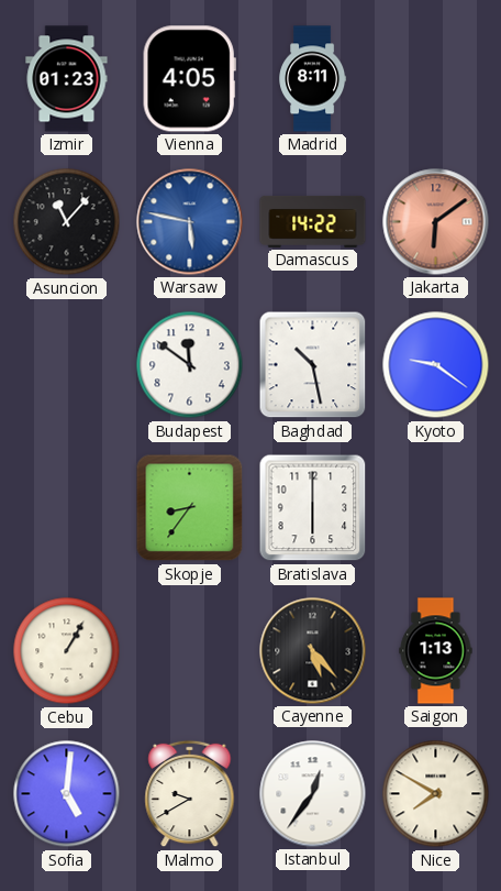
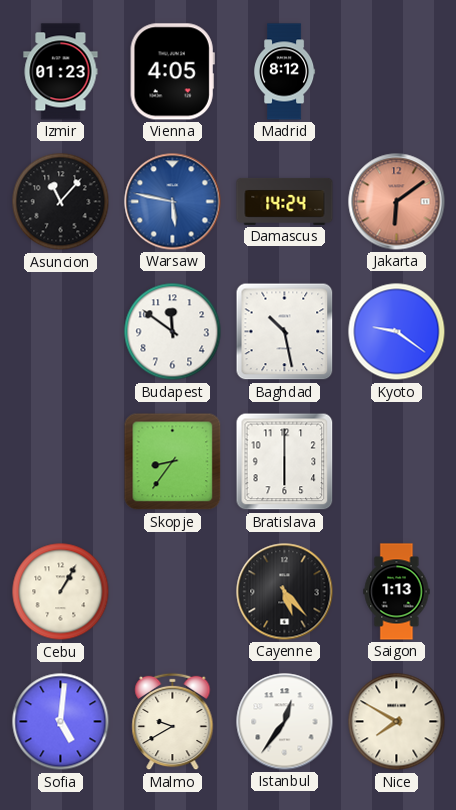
Madrid: 8:11 -> 8:12 (285, 72)
Damascus: 14:22 -> 14:24 (285, 201)
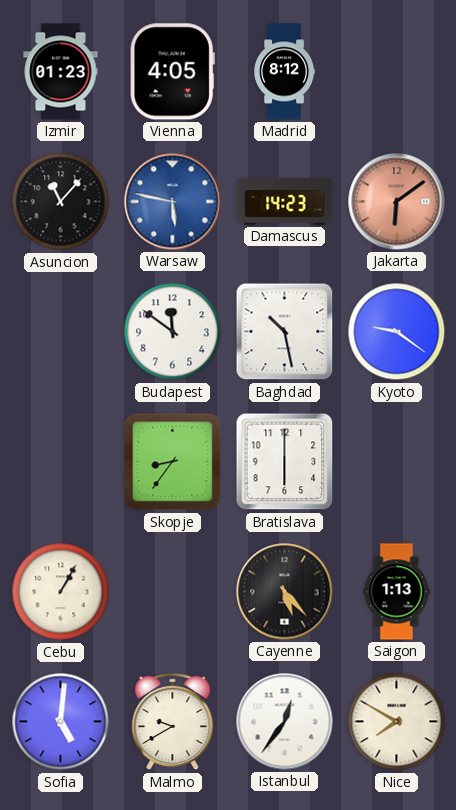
Damascus: 14:24 -> 14:23 (285, 201)
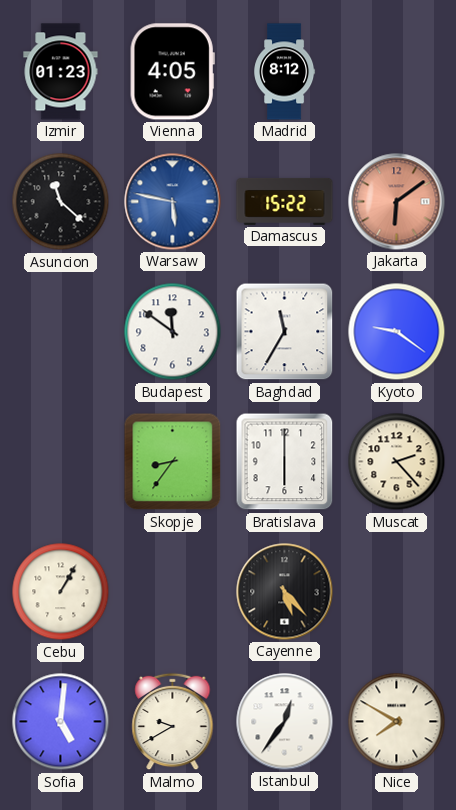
Asuncion: 11:07 -> 11:22 (61, 202)
Damascus: 14:23 -> 15:22 (285, 201)
Baghdad: 10:28 -> 11:35 (285, 332)
Muscat: none -> 2:23 (397, 462)
Saigon: 1:13 -> none (397, 592)
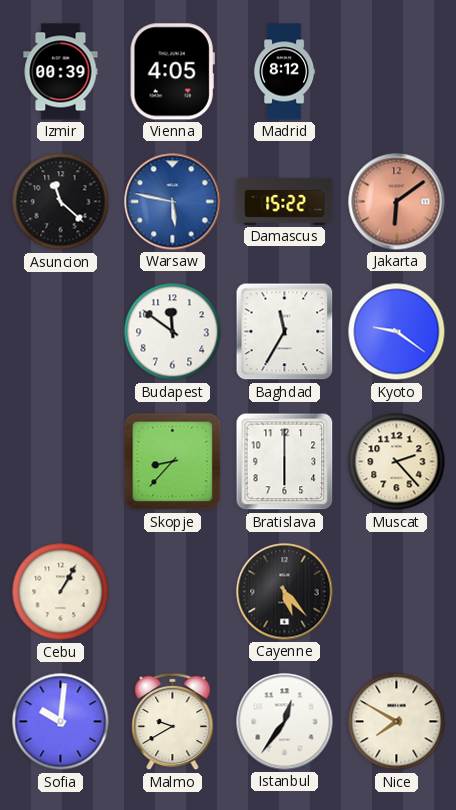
Izmir: 01:23 -> 00:39 (61, 72)
Skopje: 8:36 -> 8:37 (173, 462)
Sofia: 5:01 -> 10:01 (61, 722)
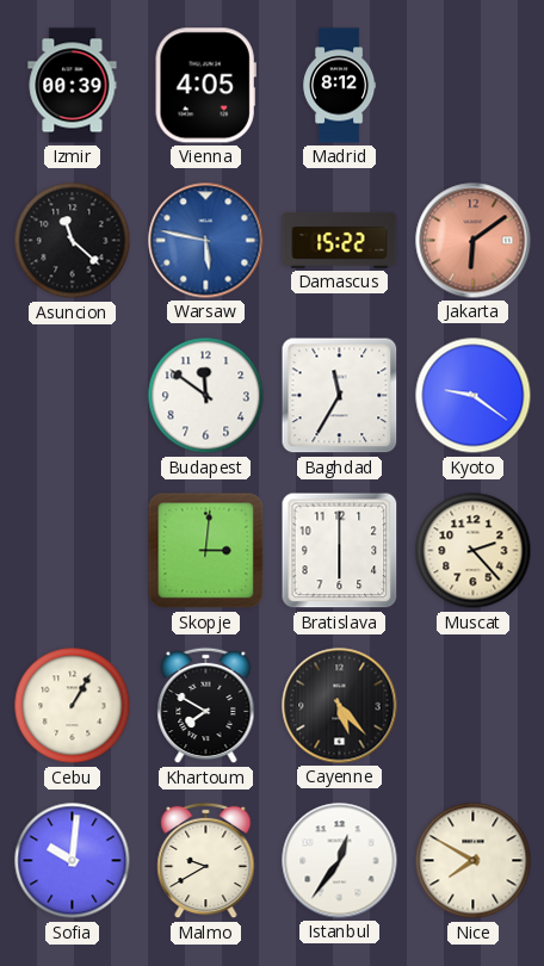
Skopje: 8:37 -> 3:01 (206, 551)
Khartoum: none -> 7:50 (206, 706)
